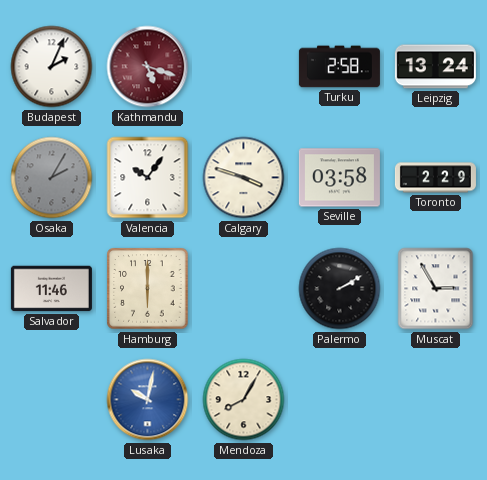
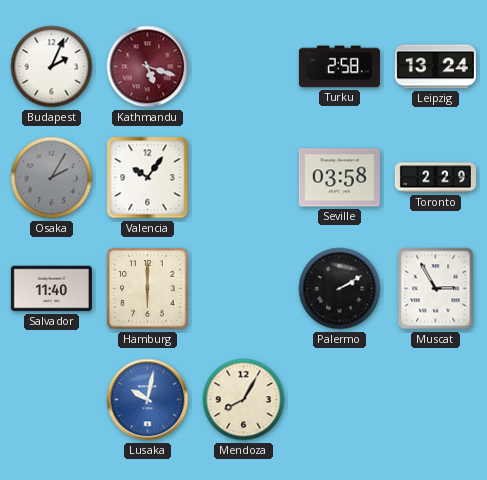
Calgary: 3:48 -> none (244, 178)
Salvador: 11:46 -> 11:40 (51, 289)
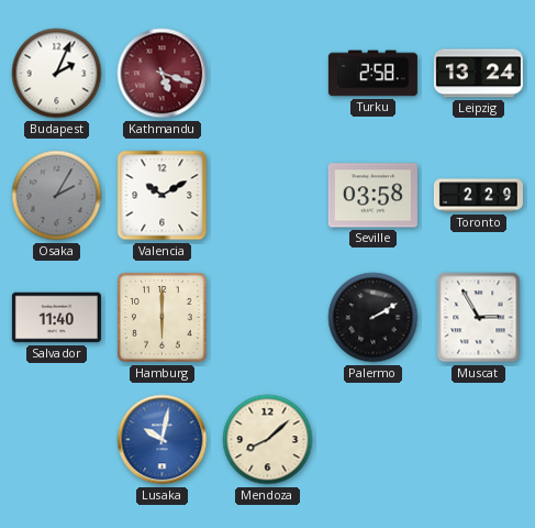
Valencia: 10:06 -> 10:10 (163, 196)
Mendoza: 8:05 -> 8:08 (268, 440)
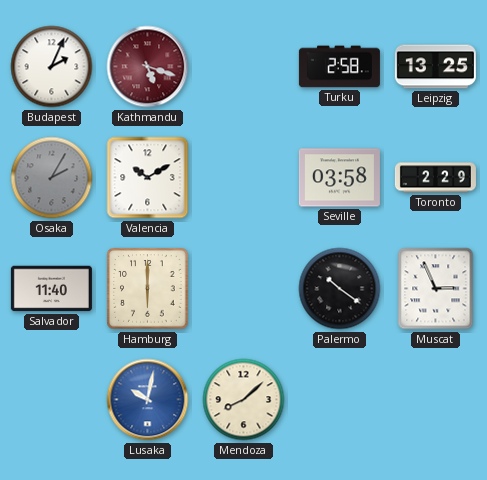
Leipzig: 13:24 -> 13:25 (435, 67)
Palermo: 2:10 -> 10:21 (340, 289)
Muscat: 2:55 -> 2:56 (436, 289)
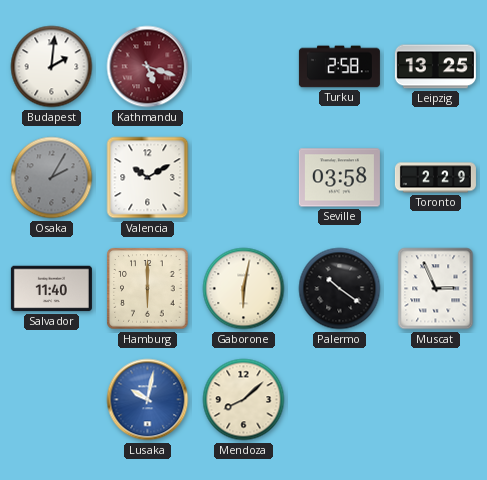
Budapest: 2:04 -> 2:01 (52, 67)
Gaborone: none -> 6:02 (244, 289)
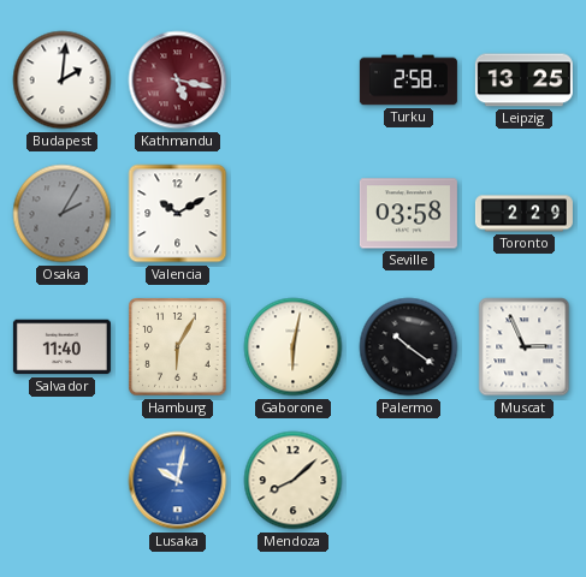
Kathmandu: 5:18 -> 5:17 (178, 81)
Hamburg: 6:00 -> 6:05 (178, 347)
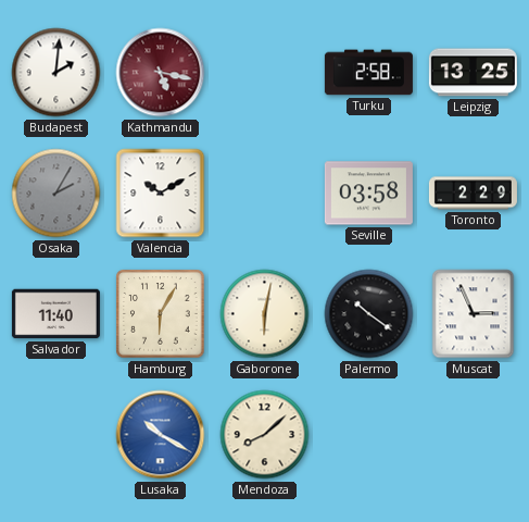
Lusaka: 10:02 -> 10:20 (161, 435)
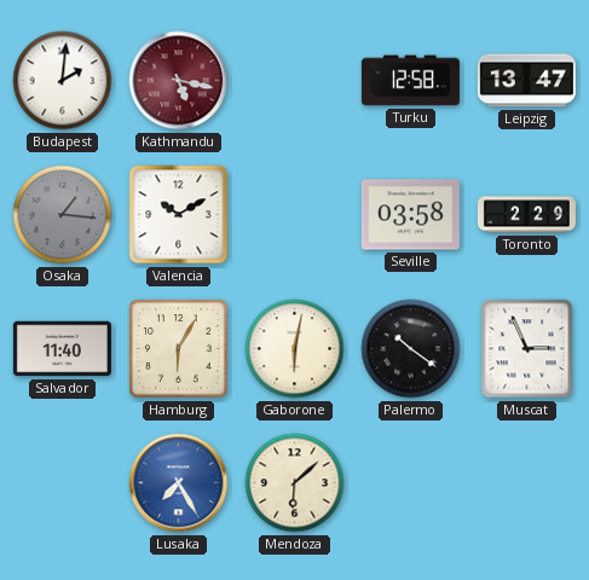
Turku: 2:58 -> 12:58 (410, 81)
Leipzig: 13:25 -> 13:47 (526, 81)
Osaka: 2:05 -> 1:16 (63, 215)
Lusaka: 10:20 -> 7:25 (179, 483)
Mendoza: 8:08 -> 6:08 (295, 483)
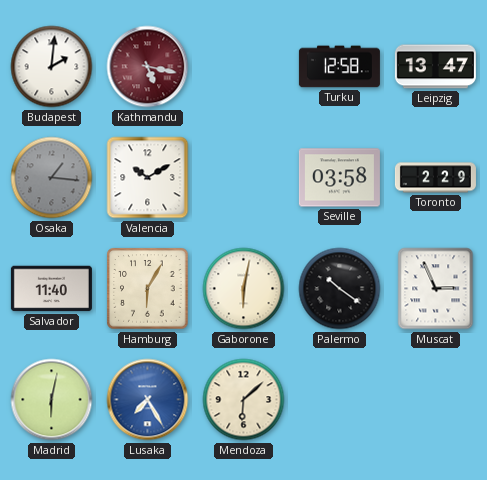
Madrid: none -> 6:02 (52, 400)
